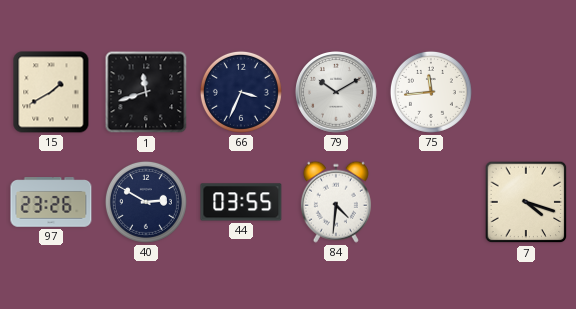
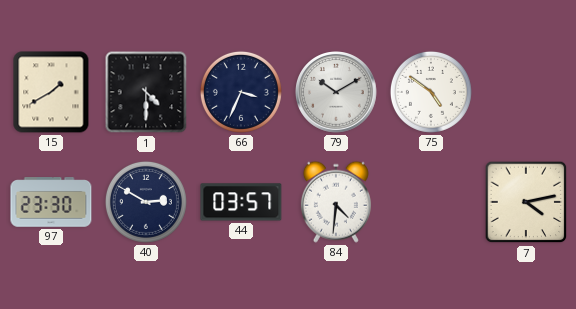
1: 11:42 -> 4:30 (146, 92)
75: 11:44 -> 4:51 (431, 92)
97: 23:26 -> 23:30 (51, 202)
44: 03:55 -> 03:57 (241, 202)
7: 4:18 -> 4:13 (526, 202)
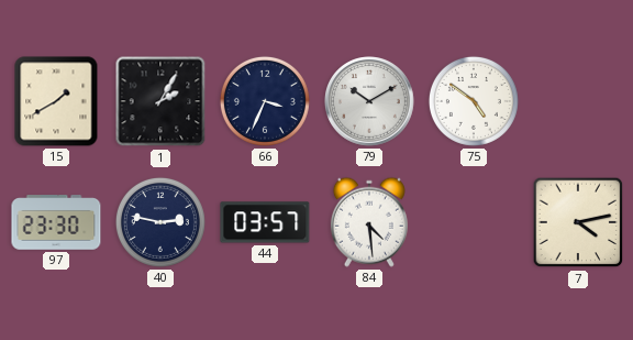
1: 4:30 -> 2:05 (160, 101)
40: 2:50 -> 2:47 (160, 222)
84: 4:31 -> 4:29 (369, 222)
